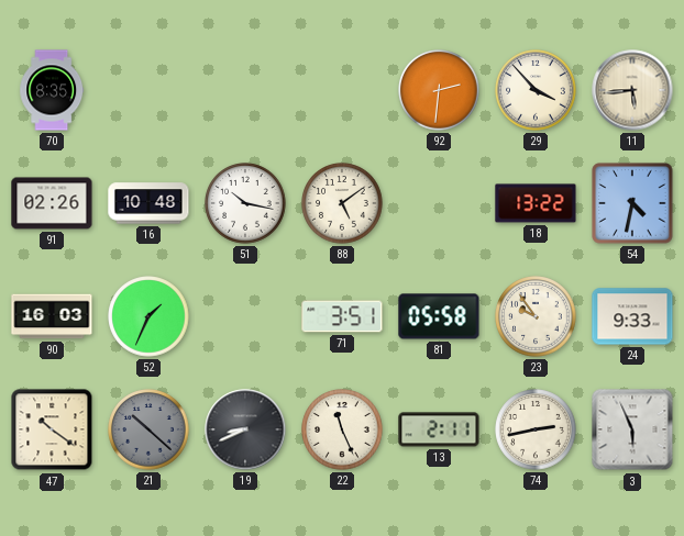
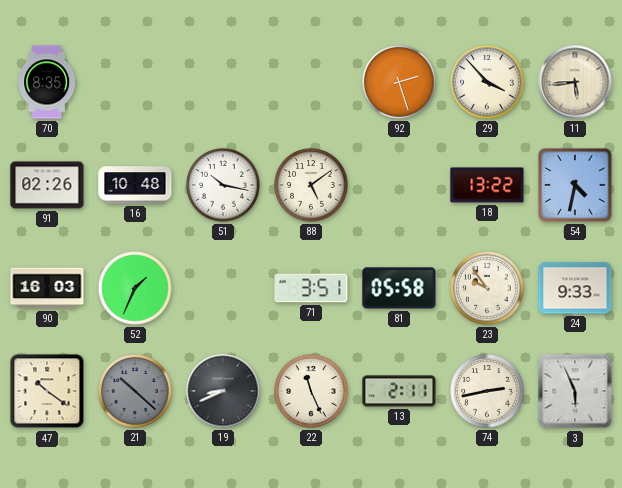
92: 2:31 -> 2:27 (399, 82)
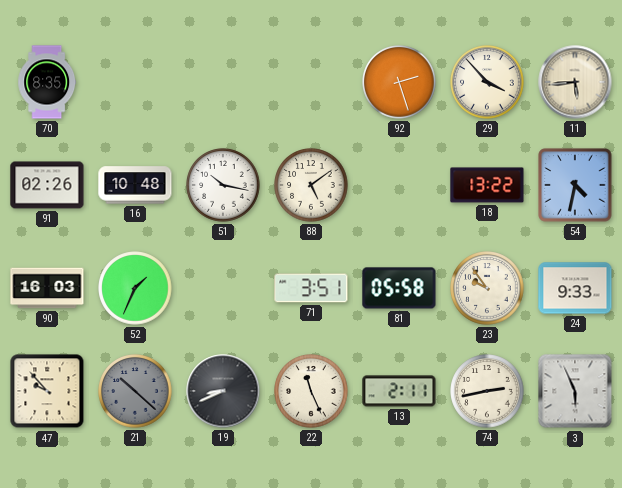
47: 10:21 -> 9:53 (47, 391)
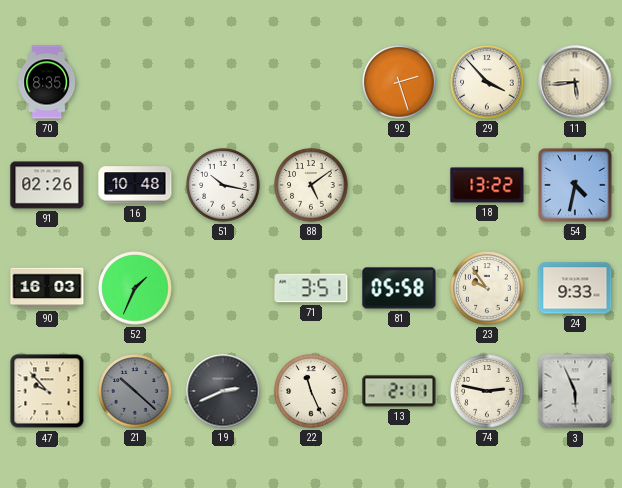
19: 8:41 -> 2:41 (223, 391)
74: 2:43 -> 2:47 (487, 391)
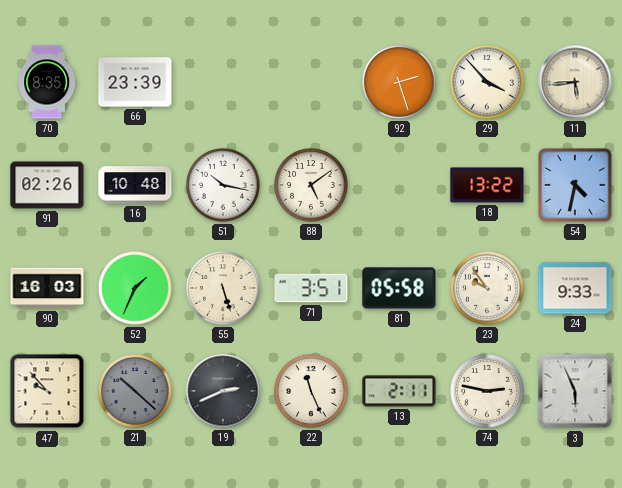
66: none -> 23:39 (135, 82)
55: none -> 5:27 (223, 288)
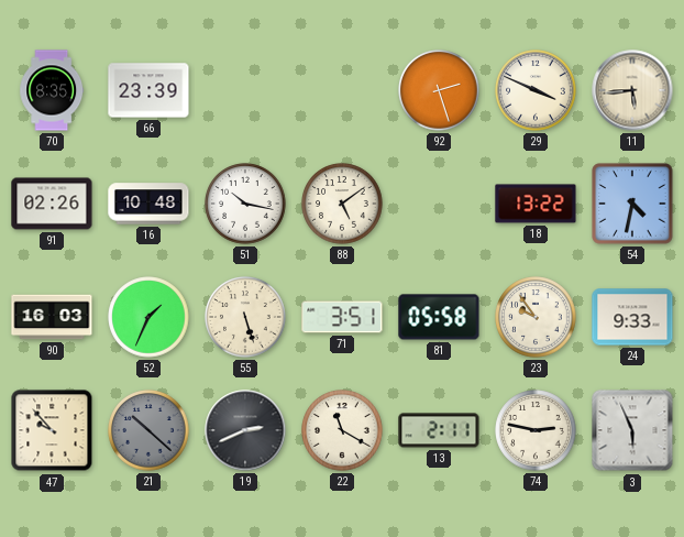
29: 3:53 -> 3:49 (536, 90)
22: 11:26 -> 11:20 (342, 430)
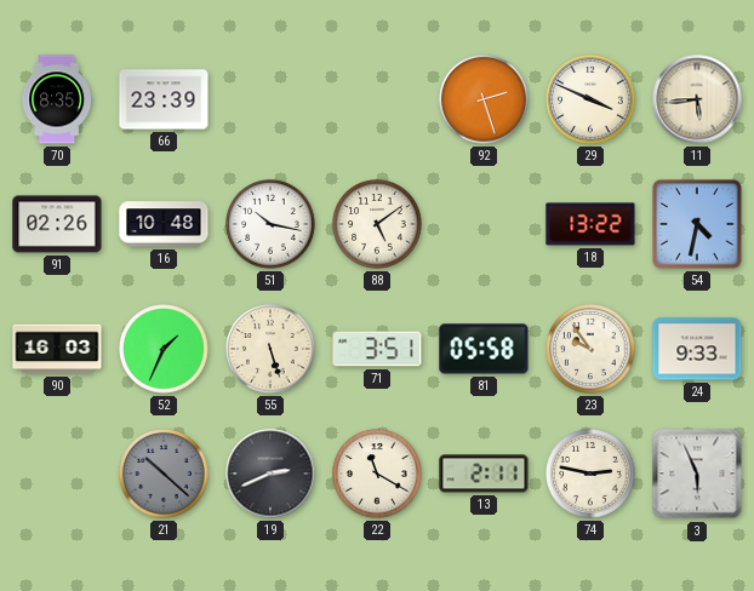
47: 9:53 -> none (52, 430)
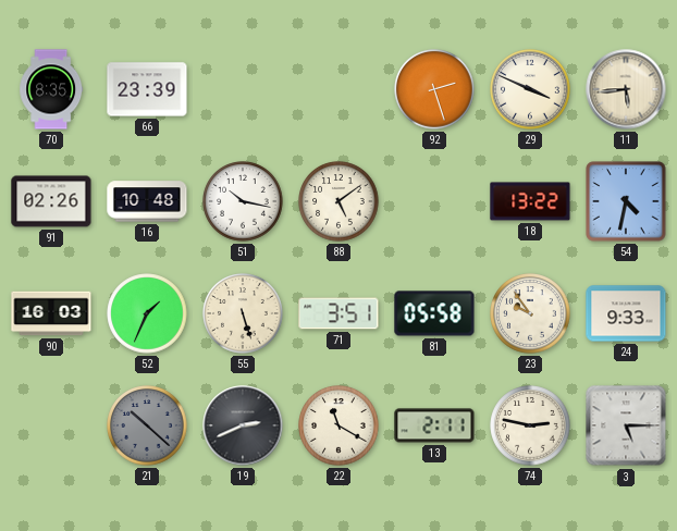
3: 5:56 -> 5:15 (626, 425)
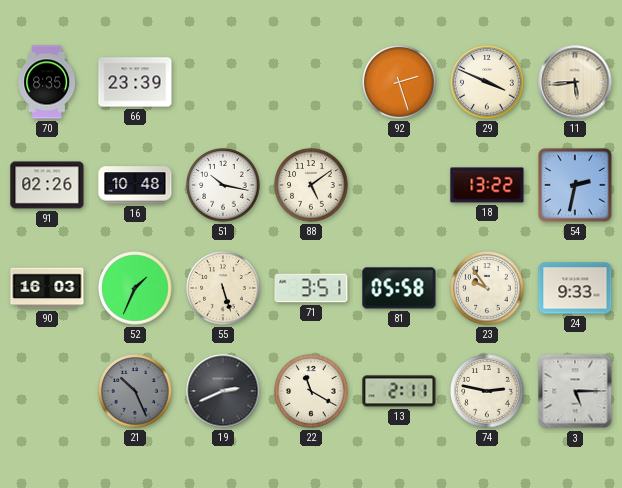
54: 4:32 -> 2:32 (575, 185)
21: 10:22 -> 10:26 (135, 391)
